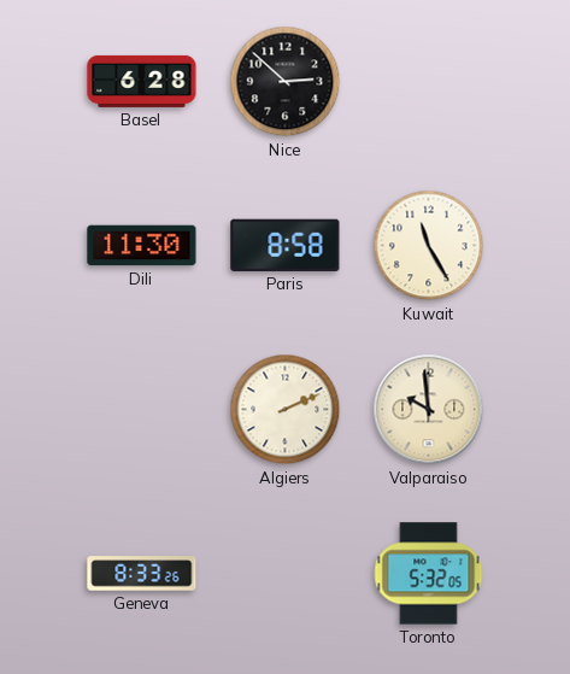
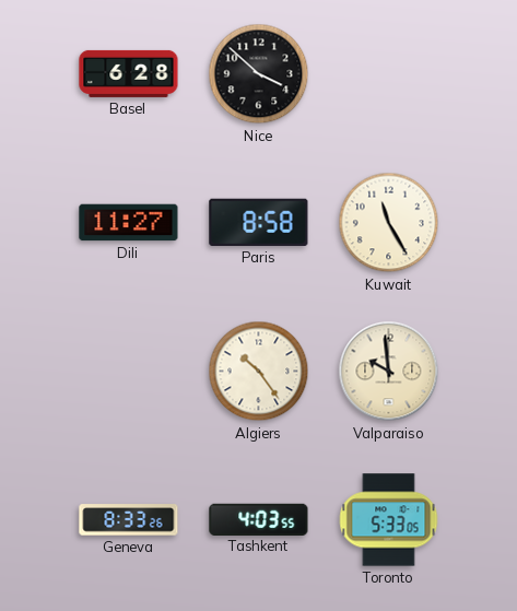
Nice: 2:52 -> 3:52 (259, 74)
Dili: 11:30 -> 11:27 (129, 223)
Algiers: 2:11 -> 10:24 (259, 372)
Tashkent: none -> 4:03 (259, 519)
Toronto: 5:32 -> 5:33 (389, 520)
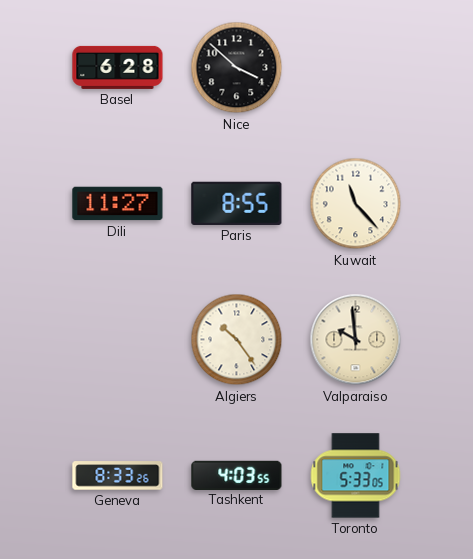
Paris: 8:58 -> 8:55 (237, 203)
Kuwait: 11:25 -> 11:23 (356, 204)
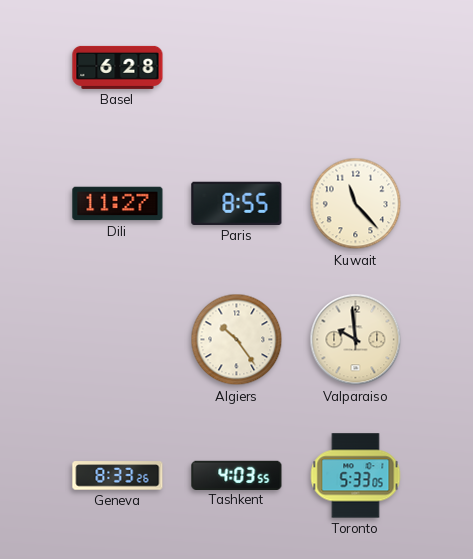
Nice: 3:52 -> none (237, 68)
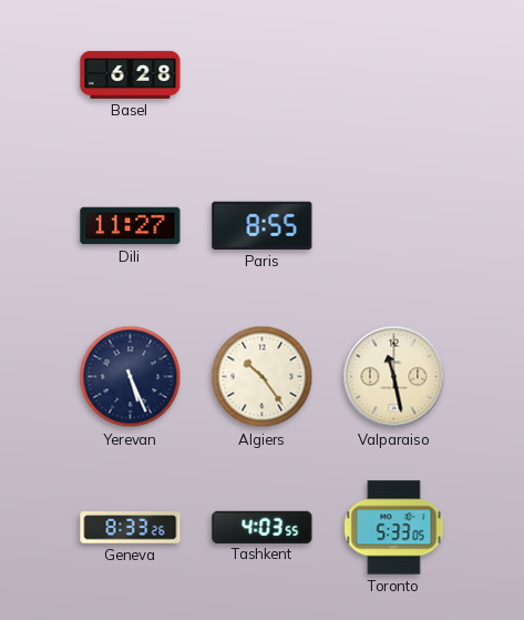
Kuwait: 11:23 -> none (356, 204)
Yerevan: none -> 5:26 (131, 377)
Valparaiso: 9:59 -> 11:28 (394, 377)
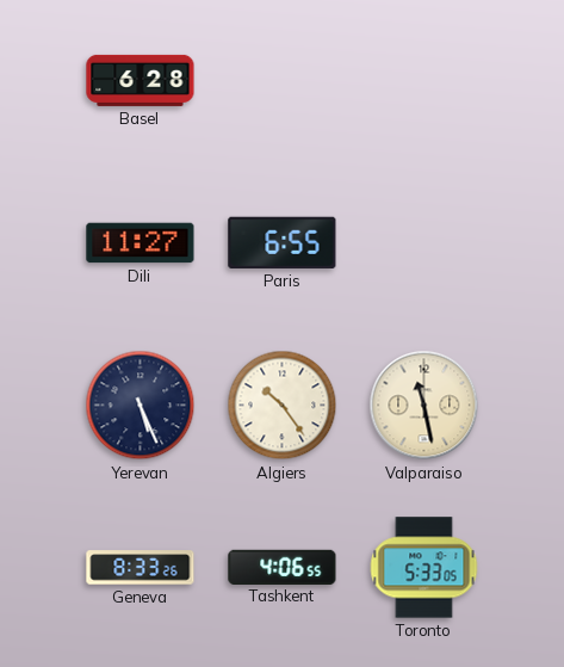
Paris: 8:55 -> 6:55 (283, 242)
Tashkent: 4:03 -> 4:06 (283, 567)
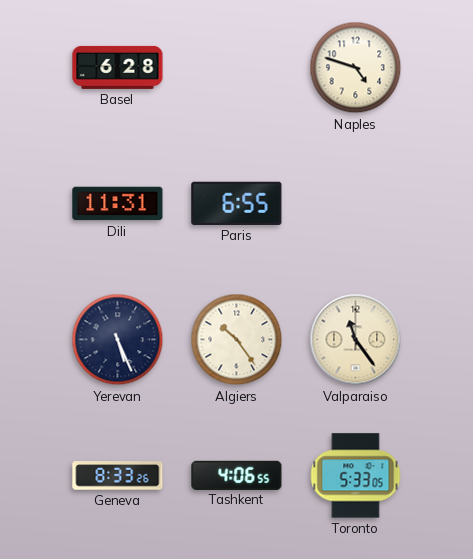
Naples: none -> 4:48 (356, 68)
Dili: 11:27 -> 11:31 (118, 204)
Valparaiso: 11:28 -> 11:24 (356, 340)
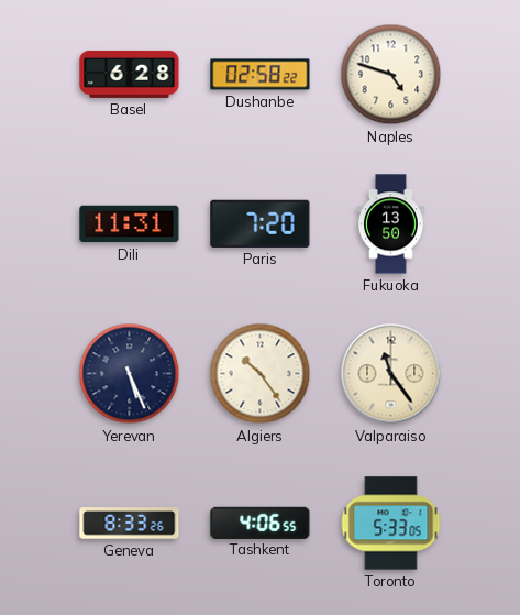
Dushanbe: none -> 02:58 (261, 75)
Paris: 6:55 -> 7:20 (261, 223)
Fukuoka: none -> 13:50 (390, 224)
